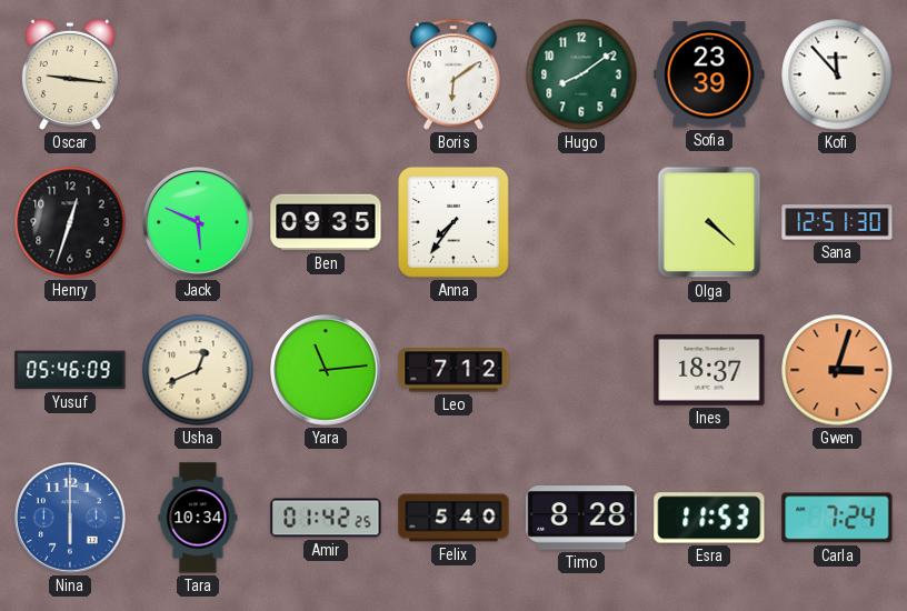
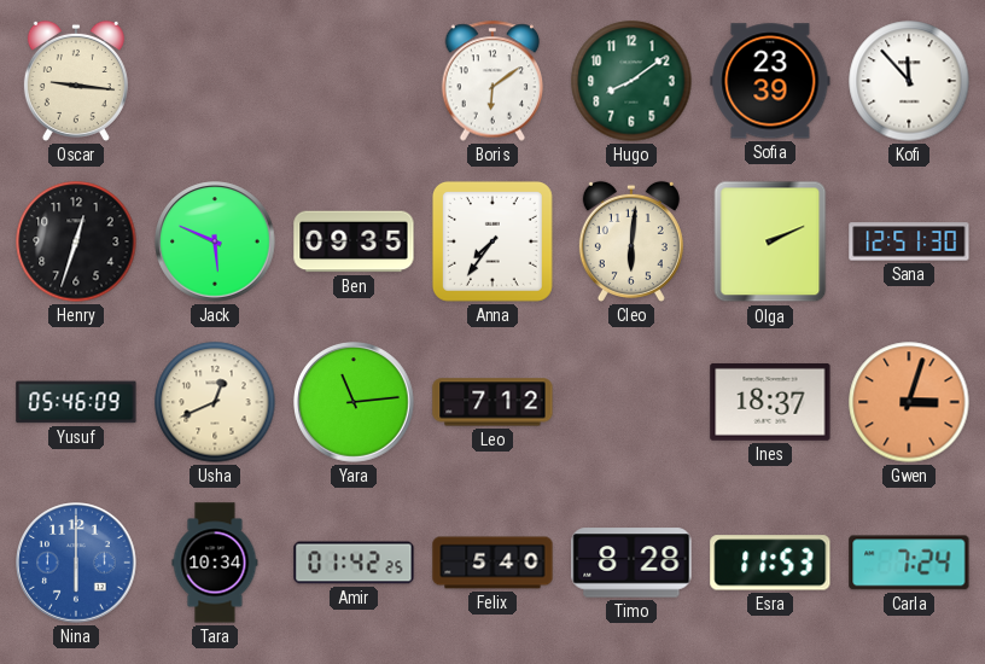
Cleo: none -> 6:01 (631, 241)
Olga: 4:22 -> 2:11 (770, 241)
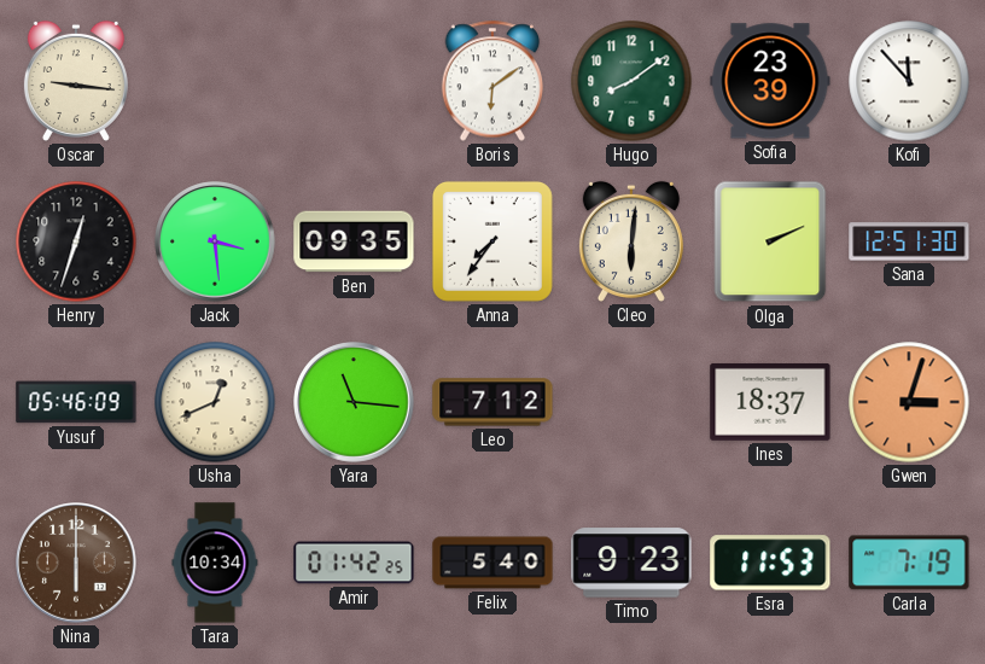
Jack: 5:49 -> 3:29 (215, 241)
Yara: 11:14 -> 11:16 (354, 402)
Nina dial: blue -> brown (76, 563)
Timo: 8:28 -> 9:23 (631, 563)
Carla: 7:24 -> 7:19 (909, 563)
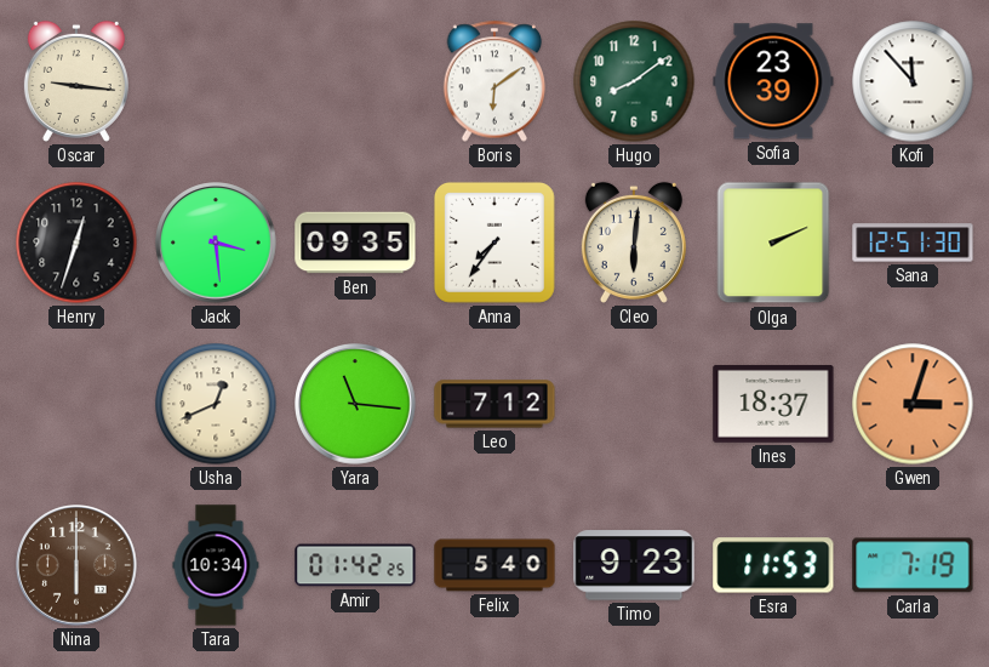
Yusuf: 05:46 -> none (76, 402)
